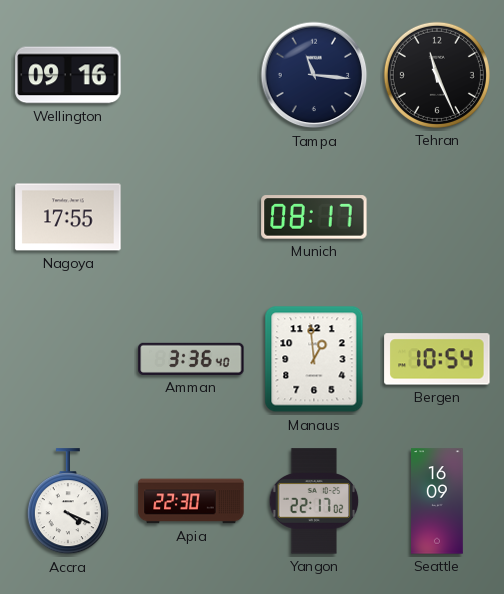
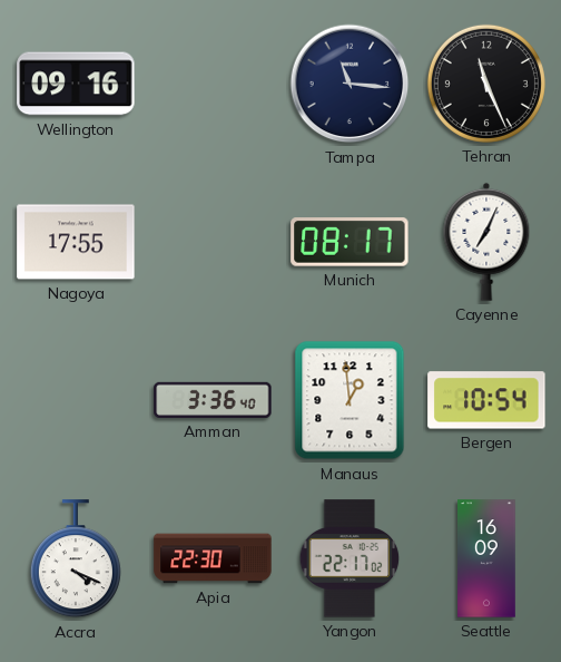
Cayenne: none -> 7:04 (486, 242)
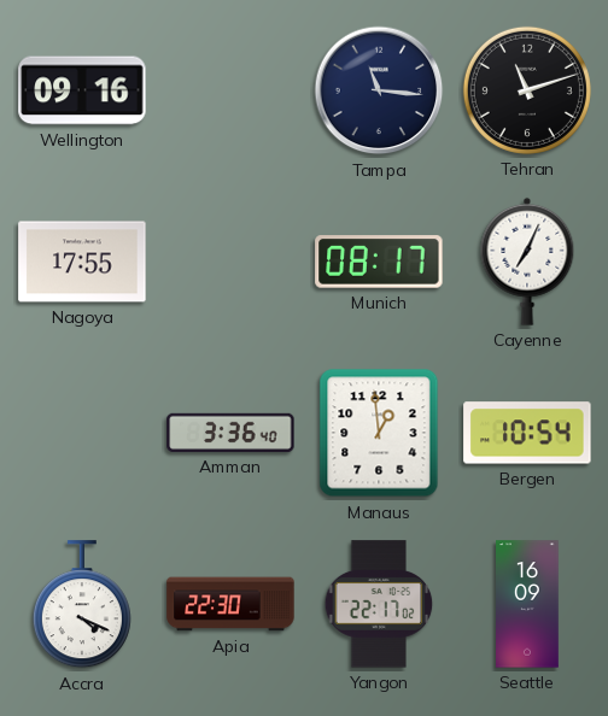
Tehran: 11:26 -> 11:12 (527, 90)
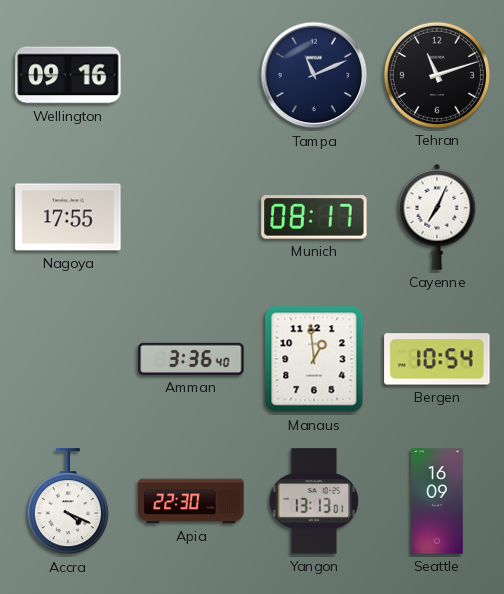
Tampa: 11:16 -> 11:11 (314, 75)
Yangon: 22:17 -> 13:13 (314, 501)
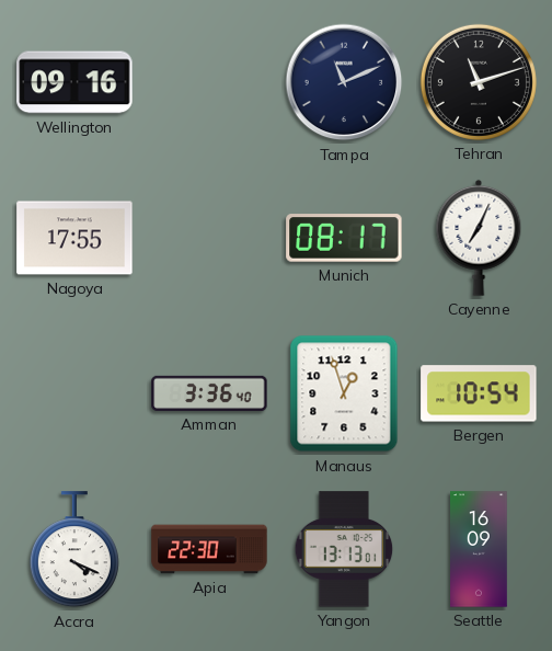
Manaus: 12:59 -> 12:57 (344, 393)
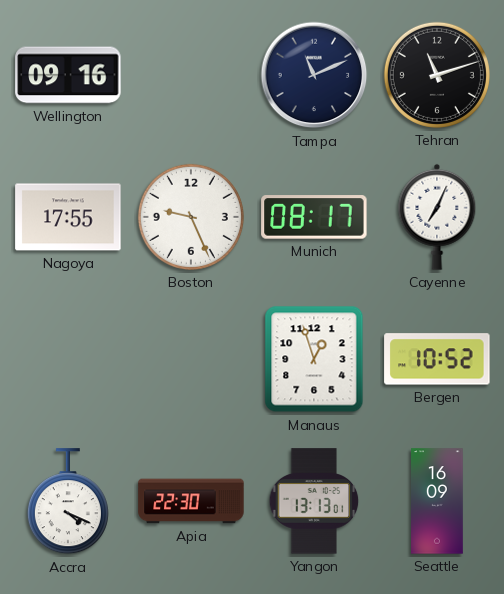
Boston: none -> 9:26 (191, 217)
Amman: 3:36 -> none (209, 393)
Bergen: 10:54 -> 10:52 (437, 359)
